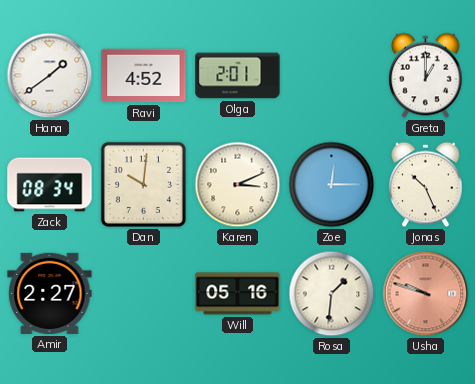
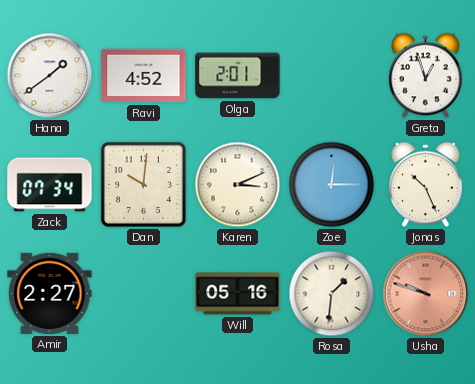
Greta: 1:00 -> 12:57 (426, 76)
Zack: 08:34 -> 07:34 (50, 185)
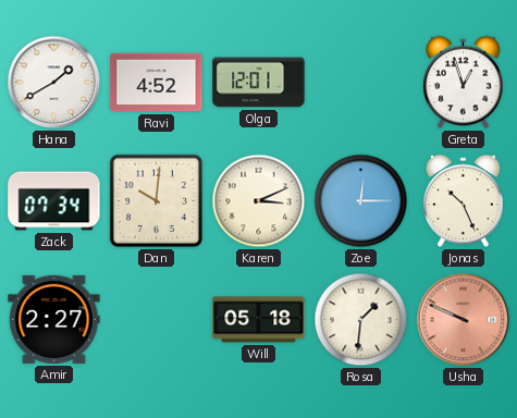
Hana: 1:39 -> 1:40 (54, 83)
Olga: 2:01 -> 12:01 (259, 83)
Will: 05:16 -> 05:18 (259, 320)
Usha: 9:48 -> 9:49 (464, 320)
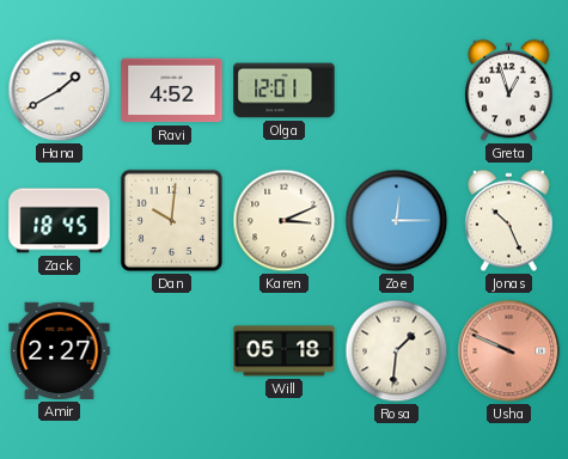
Zack: 07:34 -> 18:45 (60, 221)
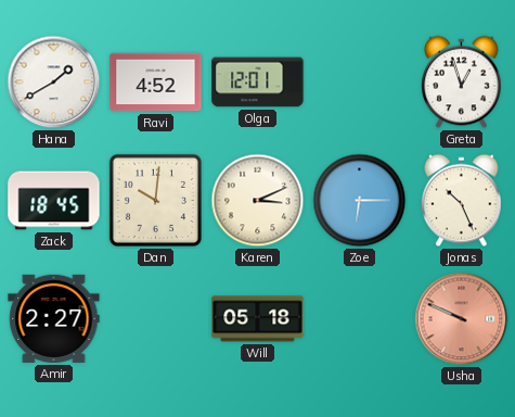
Zoe: 12:15 -> 6:15 (360, 201)
Rosa: 1:31 -> none (397, 351)
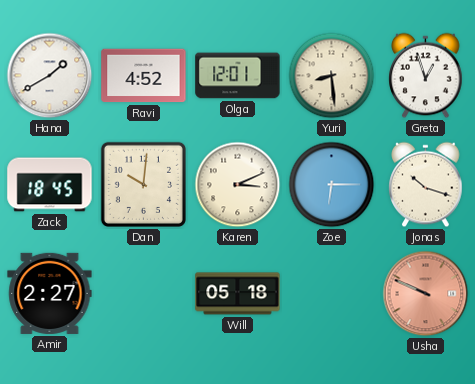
Yuri: none -> 8:29 (332, 76)
Jonas: 10:26 -> 10:18 (426, 185)
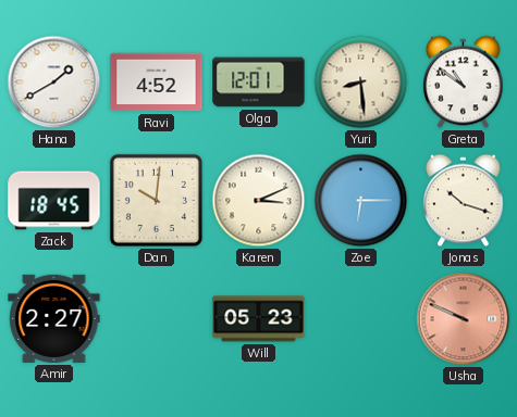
Greta: 12:57 -> 10:51 (464, 83)
Will: 05:18 -> 05:23 (259, 319)
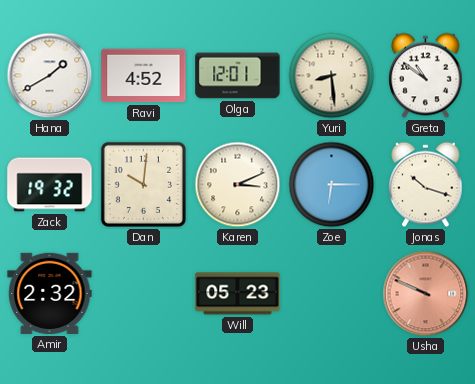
Zack: 18:45 -> 19:32 (50, 185)
Amir: 2:27 -> 2:32 (50, 293)
